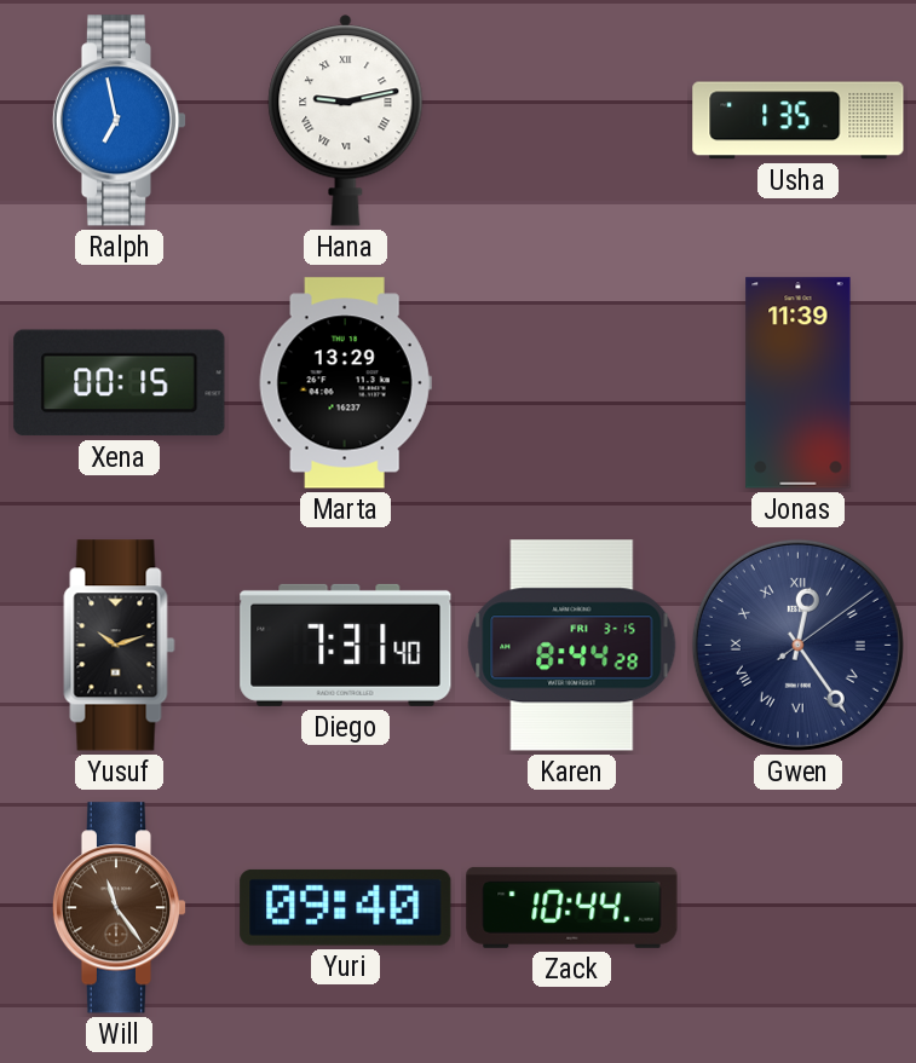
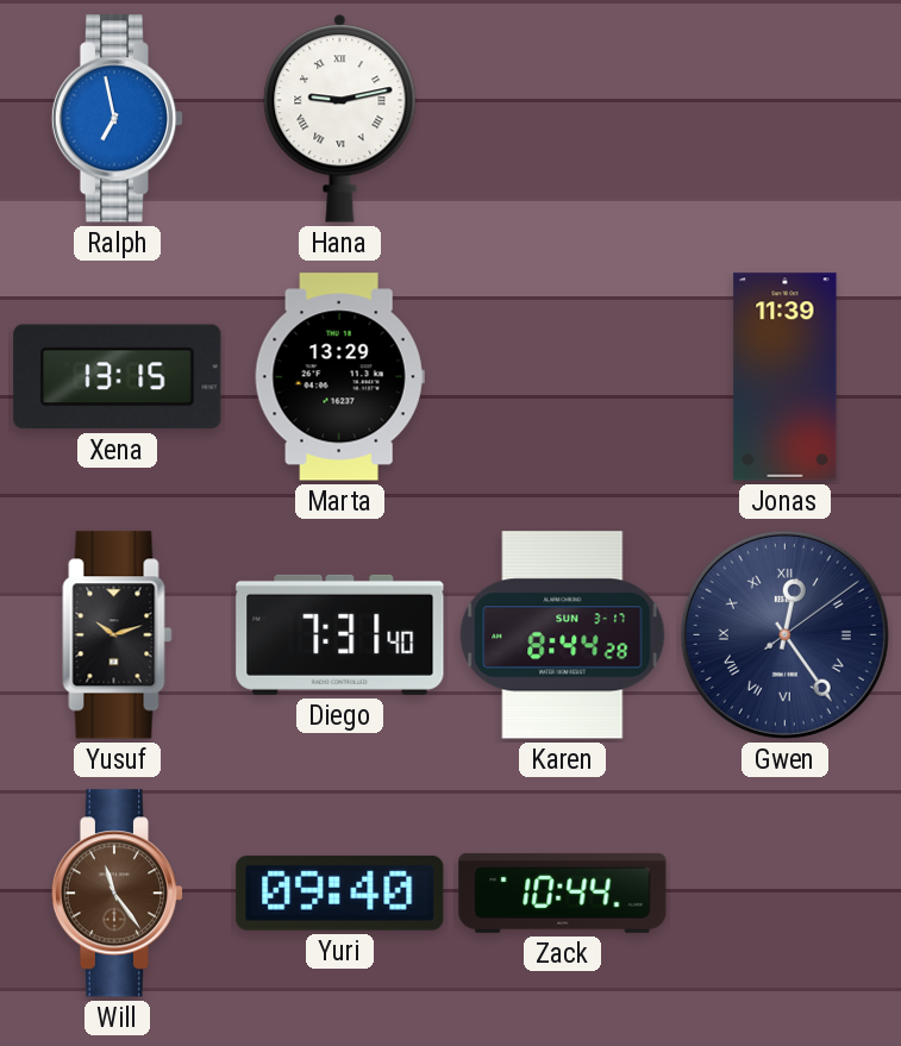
Usha: 1:35 -> none (799, 121)
Xena: 00:15 -> 13:15 (118, 377)
Karen date: FRI 3-15 -> SUN 3-17 (563, 635)
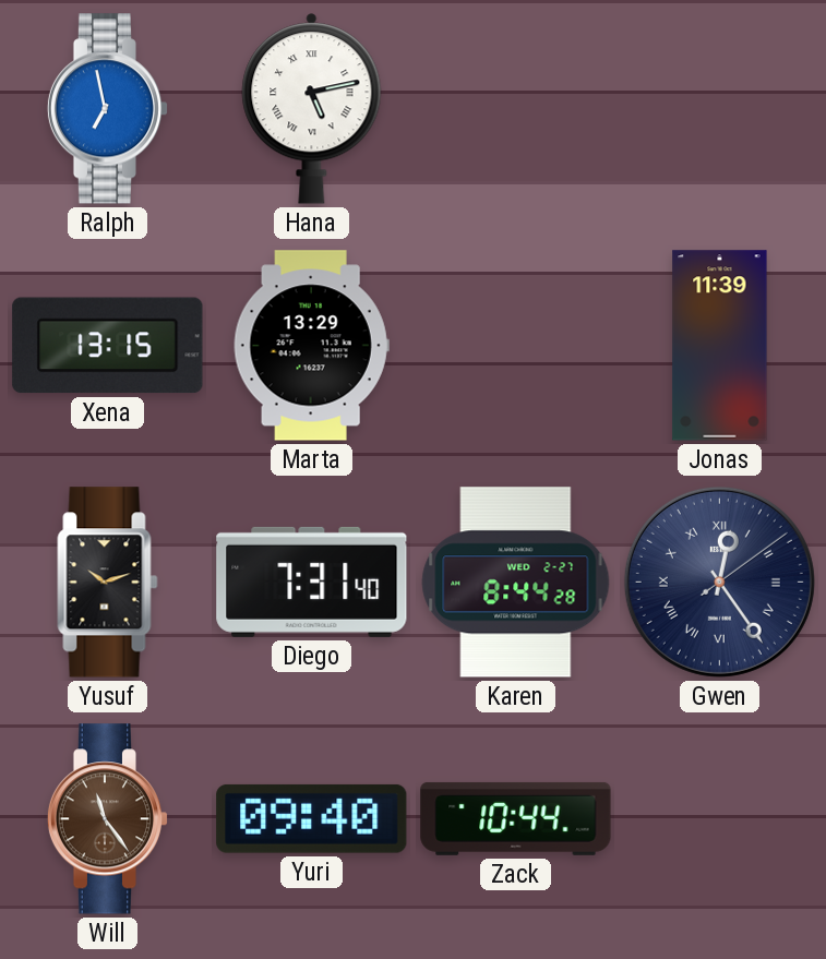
Hana: 9:13 -> 5:13 (312, 109)
Karen date: SUN 3-17 -> WED 2-27 (516, 583)
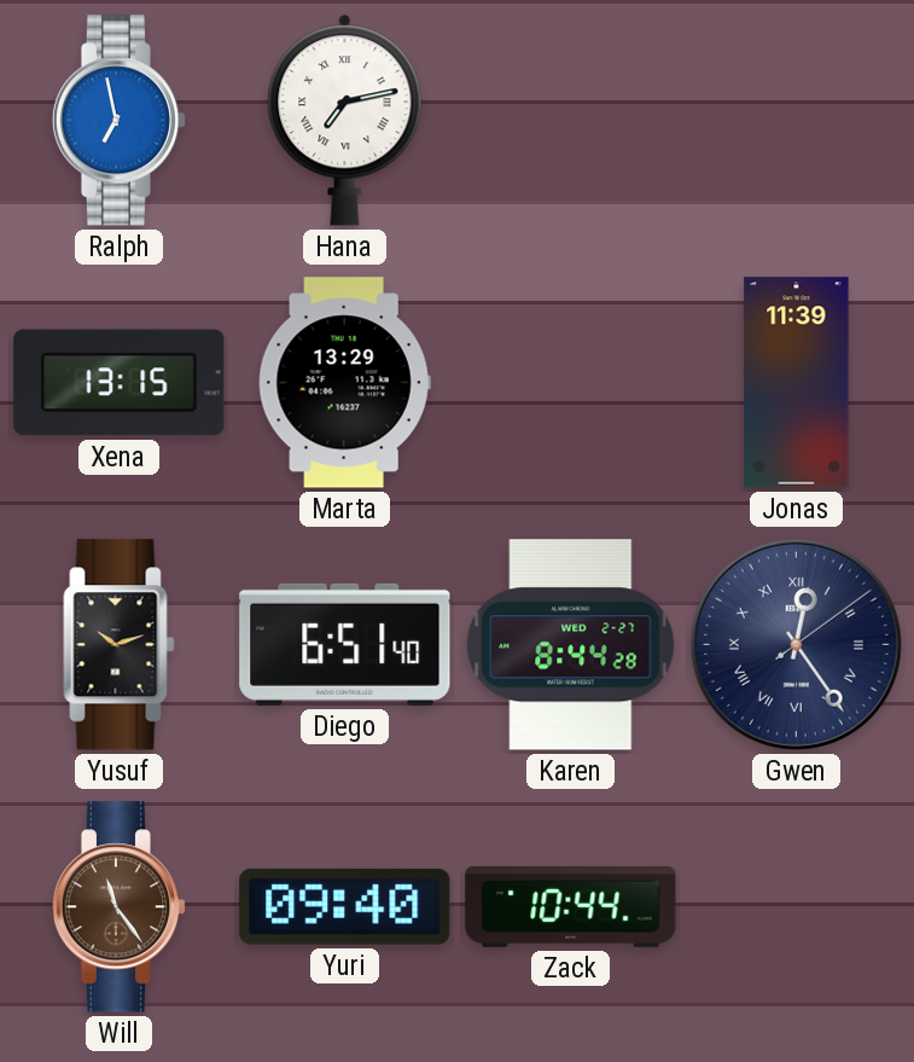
Hana: 5:13 -> 7:13 (345, 121)
Diego: 7:31 -> 6:51 (345, 644)
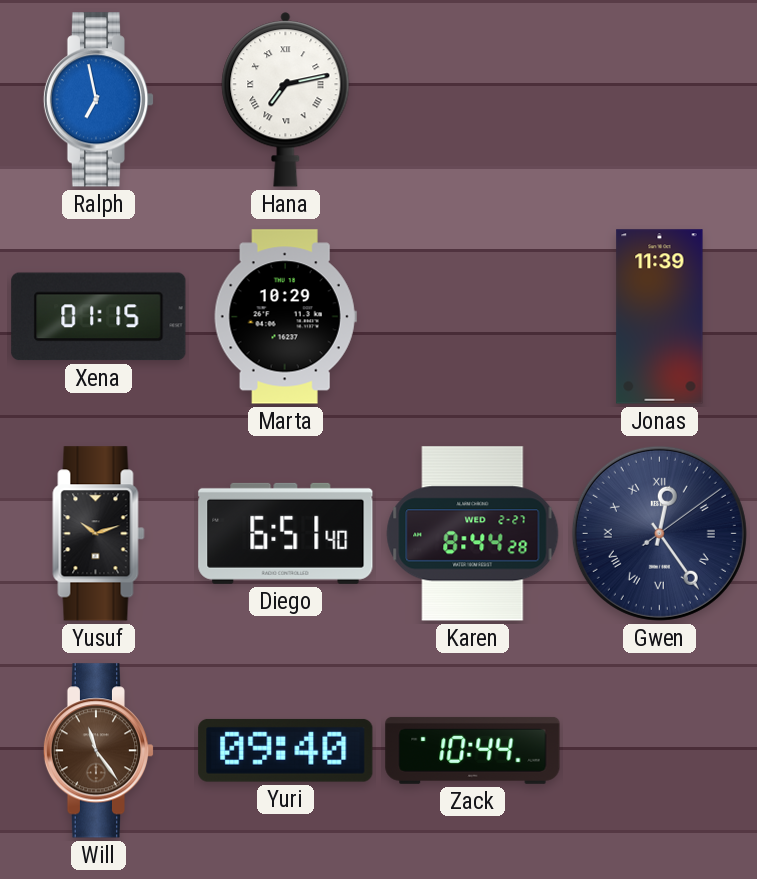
Xena: 13:15 -> 01:15 (99, 317)
Marta: 13:29 -> 10:29 (285, 317)
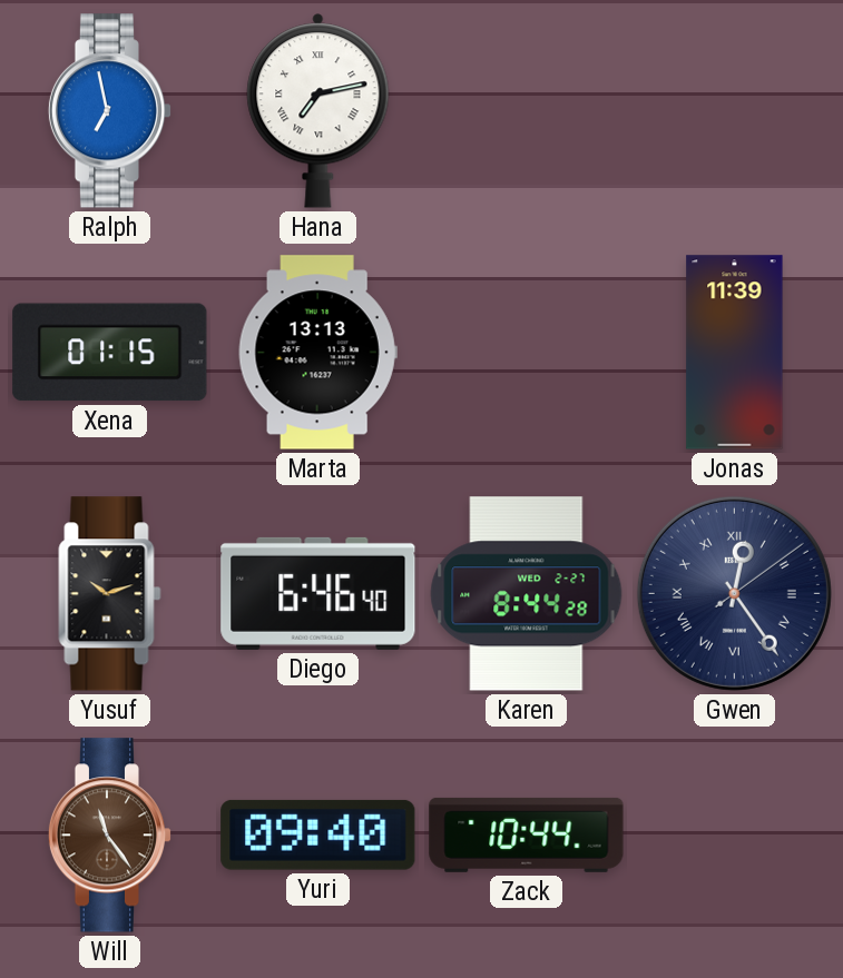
Marta: 10:29 -> 13:13 (317, 353)
Diego: 6:51 -> 6:46 (318, 593)
